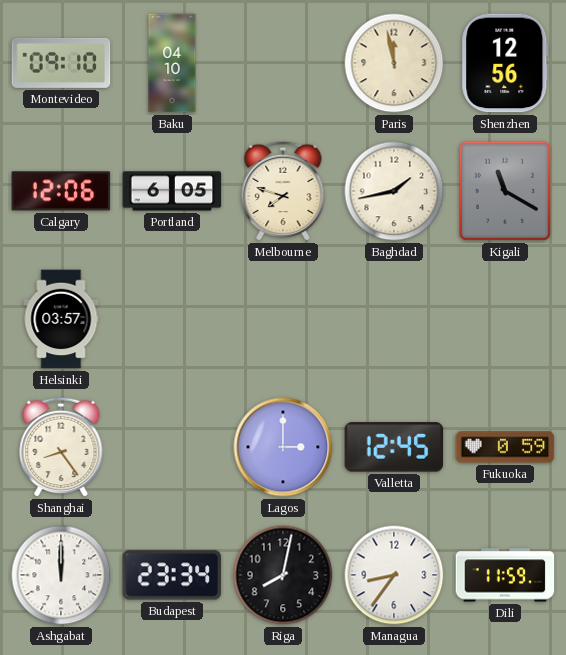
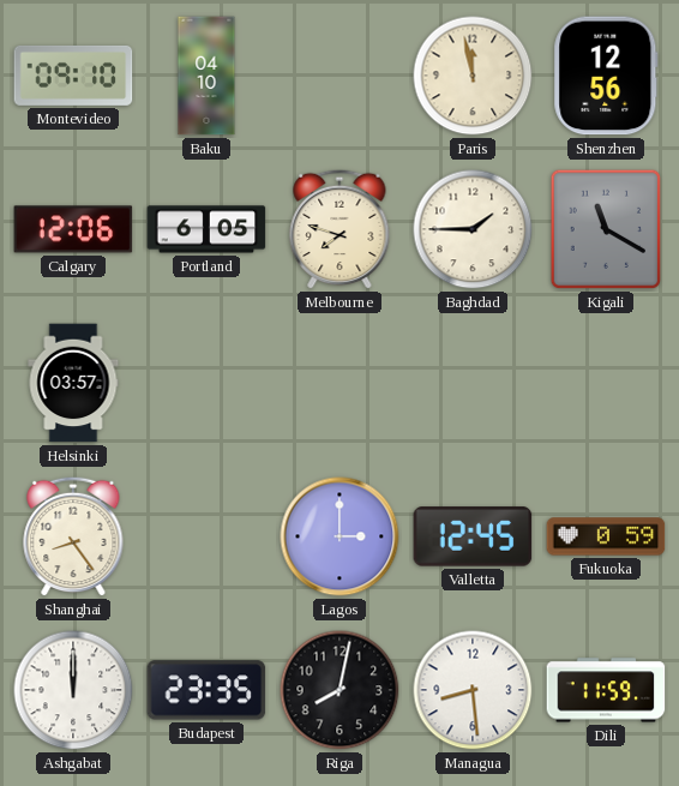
Baghdad: 1:43 -> 1:45 (473, 229)
Budapest: 23:34 -> 23:35 (206, 690)
Managua: 8:36 -> 8:29 (473, 690)
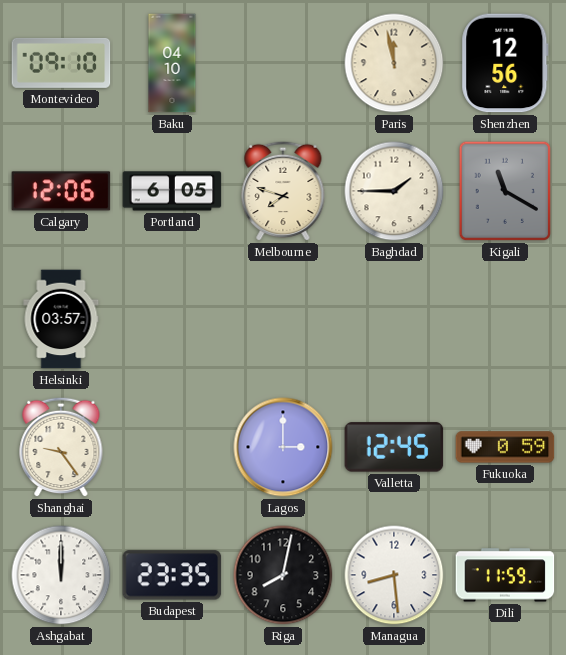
Shanghai: 8:24 -> 9:24 (61, 447)
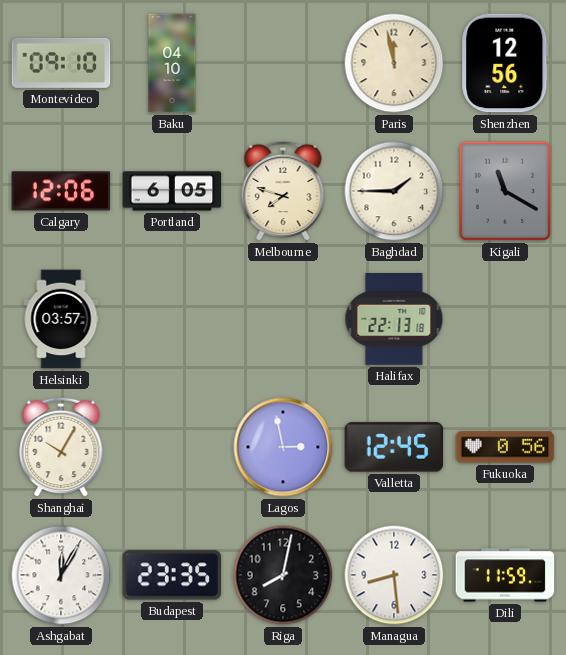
Halifax: none -> 22:13 (394, 320)
Shanghai: 9:24 -> 10:05 (61, 447)
Lagos: 3:00 -> 2:58 (283, 447)
Fukuoka: 0:59 -> 0:56 (505, 447)
Ashgabat: 12:00 -> 12:05 (61, 575)
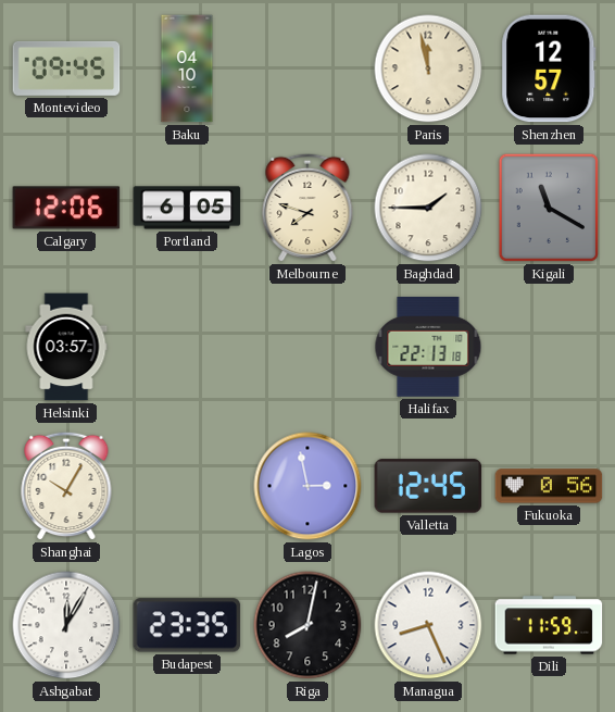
Montevideo: 09:10 -> 09:45 (66, 68)
Shenzhen: 12:56 -> 12:57 (549, 68)
Managua: 8:29 -> 8:26 (428, 625)
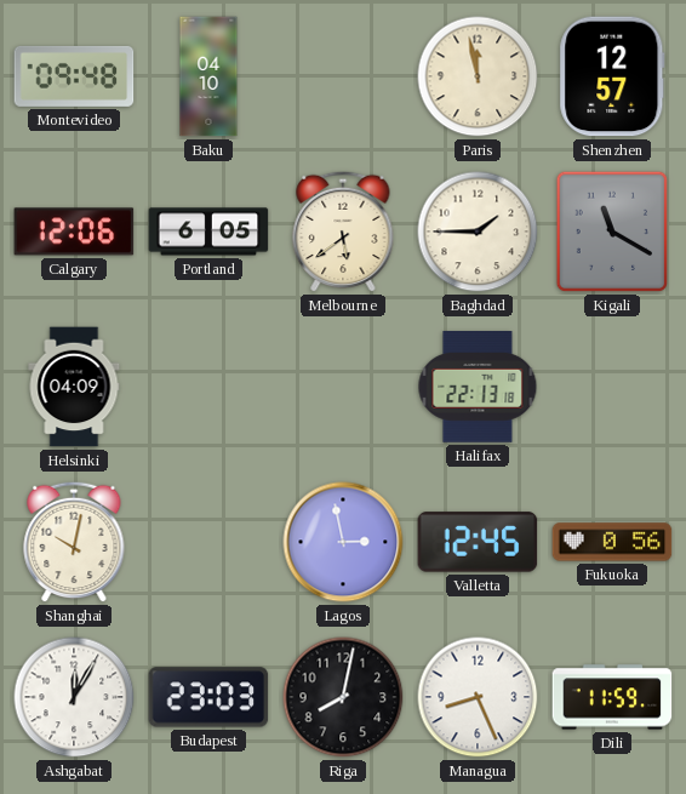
Montevideo: 09:45 -> 09:48 (74, 76)
Melbourne: 7:48 -> 5:39 (343, 232)
Helsinki: 03:57 -> 04:09 (74, 387)
Shanghai: 10:05 -> 10:02 (74, 542)
Budapest: 23:35 -> 23:03 (208, 697)
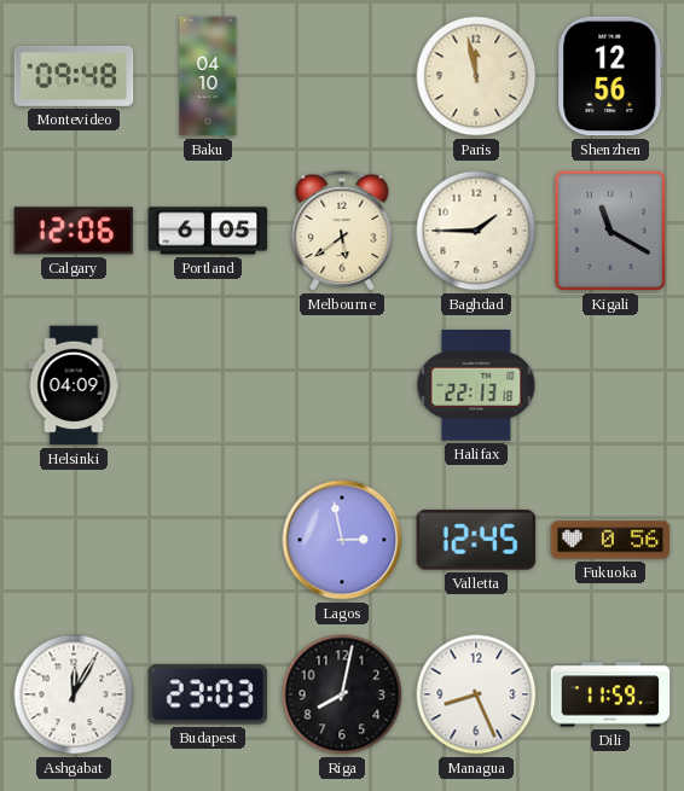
Shenzhen: 12:57 -> 12:56 (610, 76)
Shanghai: 10:02 -> none (74, 542)
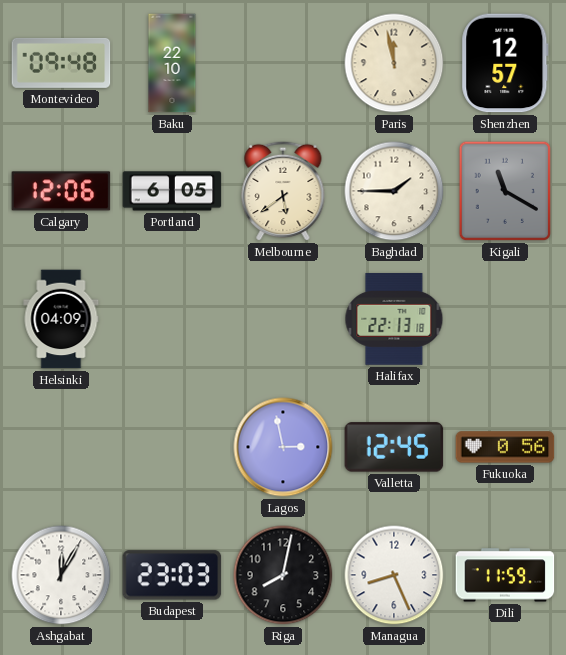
Baku: 04:10 -> 22:10 (172, 63)
Shenzhen: 12:56 -> 12:57 (505, 63)
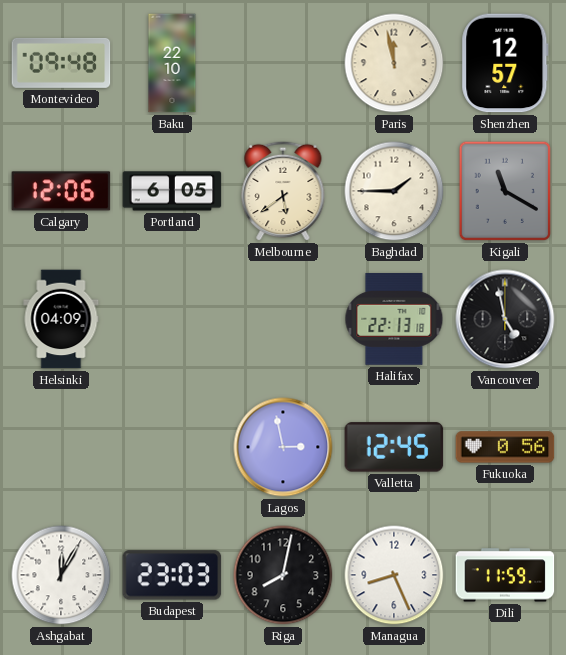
Vancouver: none -> 4:58 (505, 319)
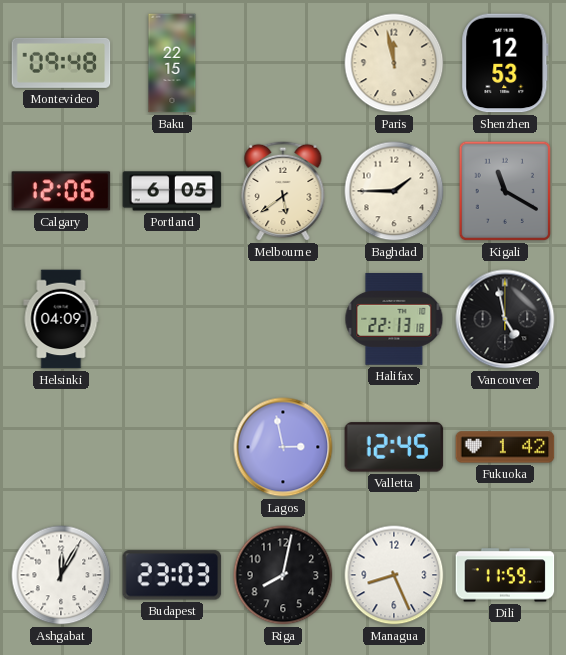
Baku: 22:10 -> 22:15 (172, 63)
Shenzhen: 12:57 -> 12:53 (505, 63)
Fukuoka: 0:56 -> 1:42 (505, 447)
